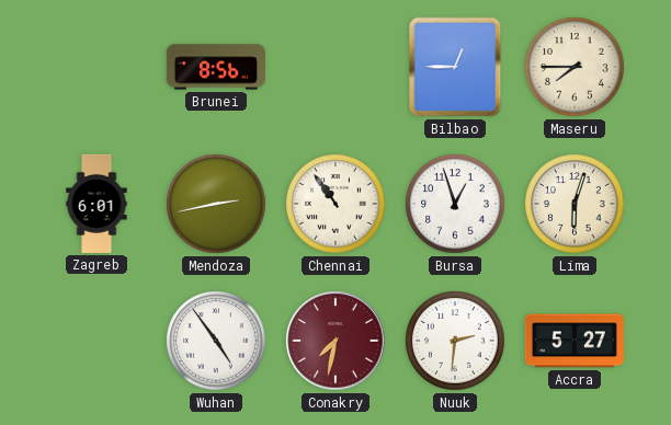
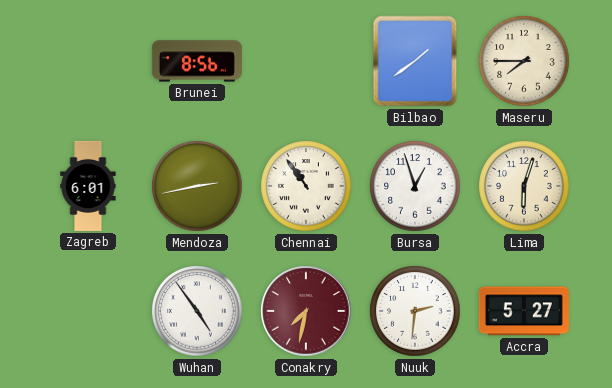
Bilbao: 12:45 -> 1:39 (415, 61)
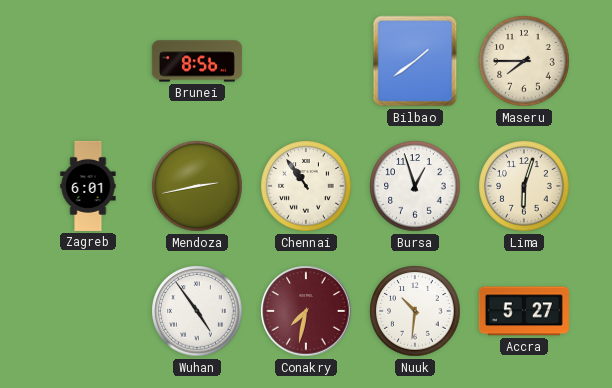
Nuuk: 2:31 -> 10:31 (415, 311)
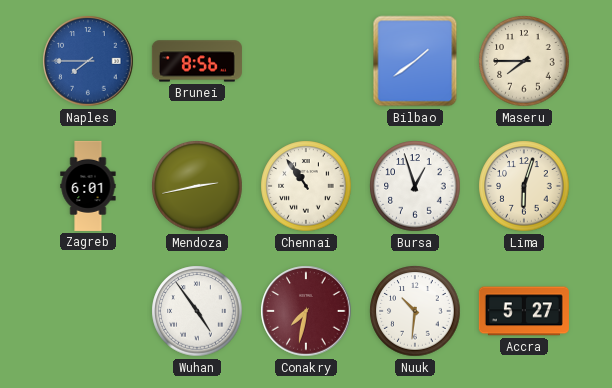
Naples: none -> 7:45 (88, 61)
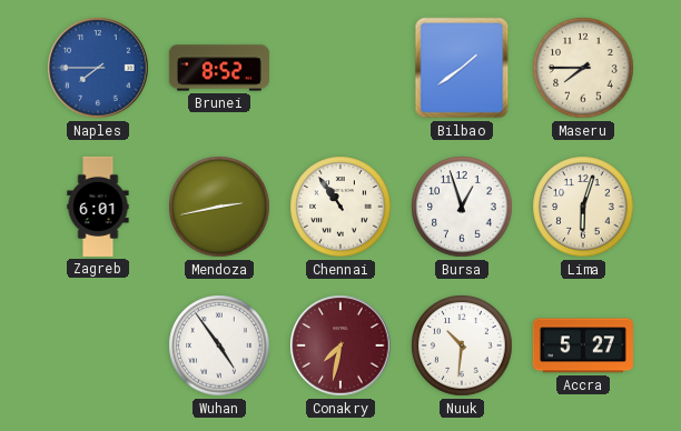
Brunei: 8:56 -> 8:52 (219, 68)
